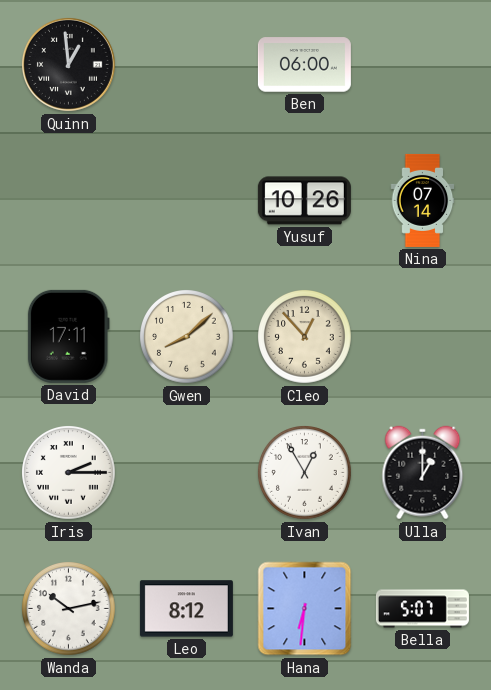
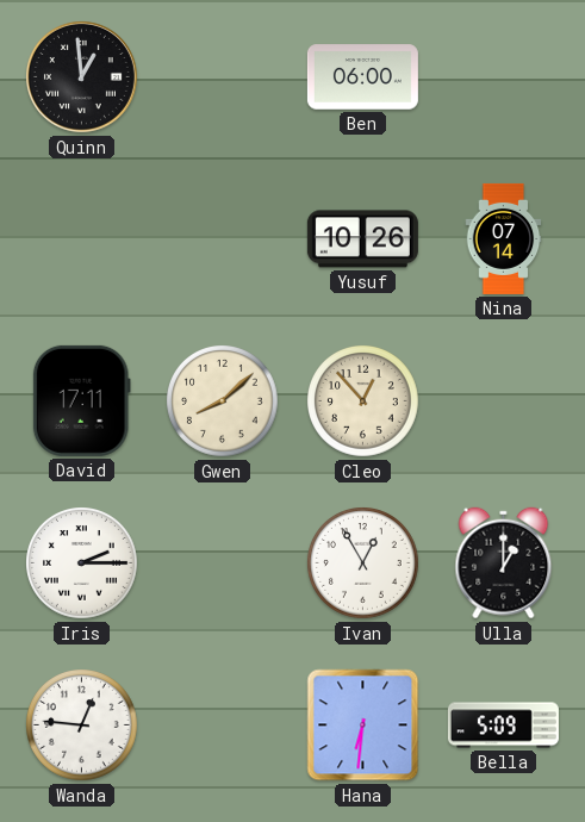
Wanda: 10:13 -> 12:46 (82, 726)
Leo: 8:12 -> none (186, 609)
Bella: 5:07 -> 5:09 (503, 726)
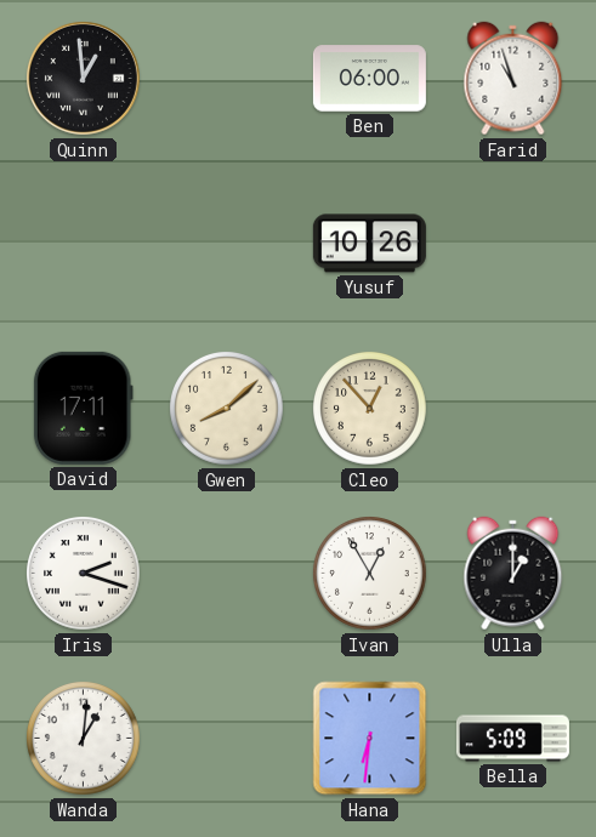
Farid: none -> 10:57 (513, 79)
Nina: 07:14 -> none (504, 238)
Iris: 2:15 -> 2:18 (84, 574)
Wanda: 12:46 -> 1:01 (84, 739)
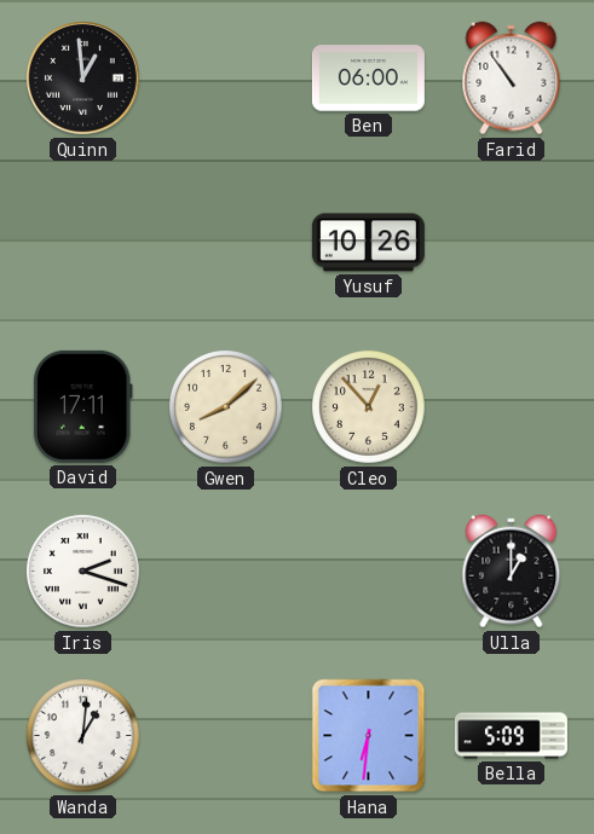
Farid: 10:57 -> 10:54 (512, 79)
Ivan: 12:55 -> none (370, 574)
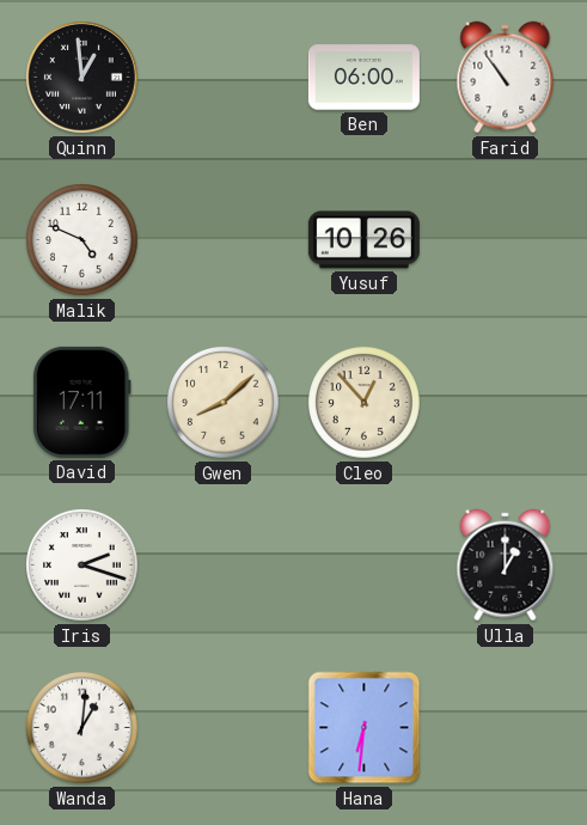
Malik: none -> 4:49 (82, 240)
Bella: 5:09 -> none (511, 736)
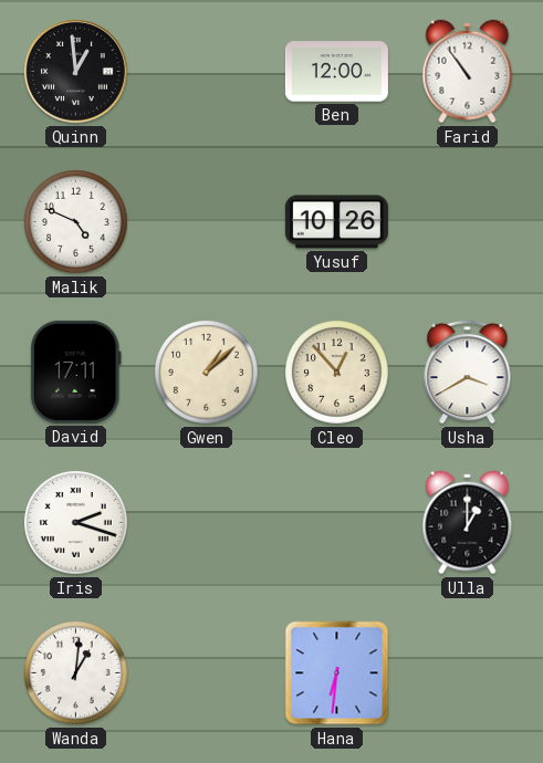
Ben: 06:00 -> 12:00 (336, 72)
Gwen: 8:08 -> 1:08 (207, 373)
Usha: none -> 3:40 (468, 372)
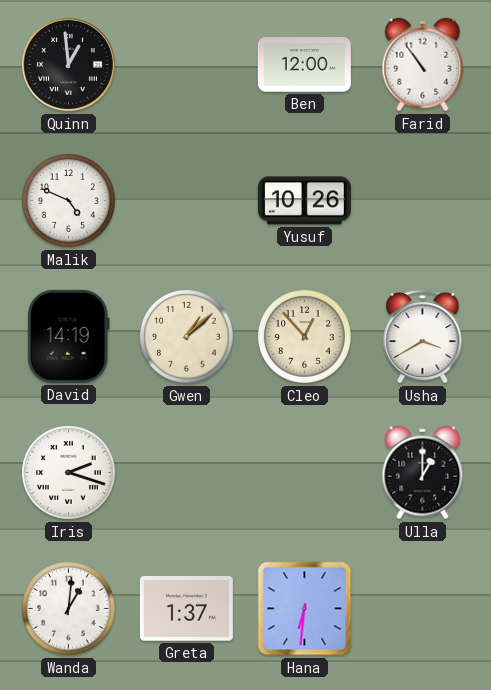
David: 17:11 -> 14:19 (68, 336)
Greta: none -> 1:37 (186, 609)
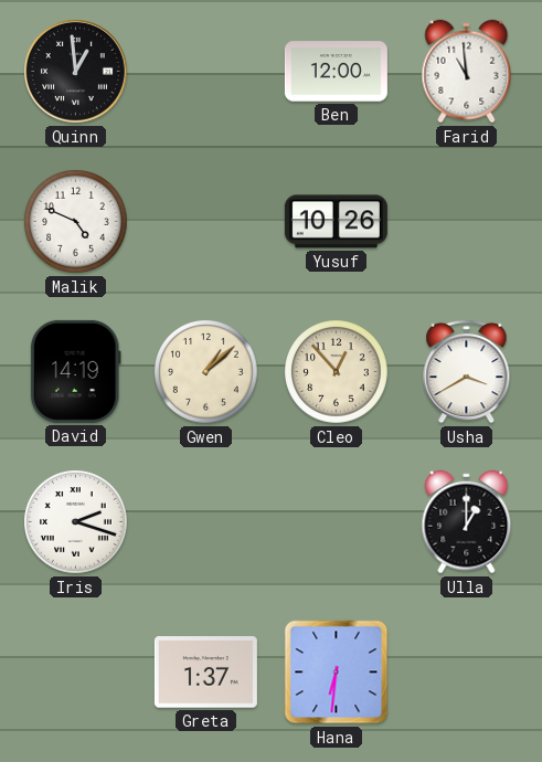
Farid: 10:54 -> 10:59 (467, 72)
Wanda: 1:01 -> none (69, 609)
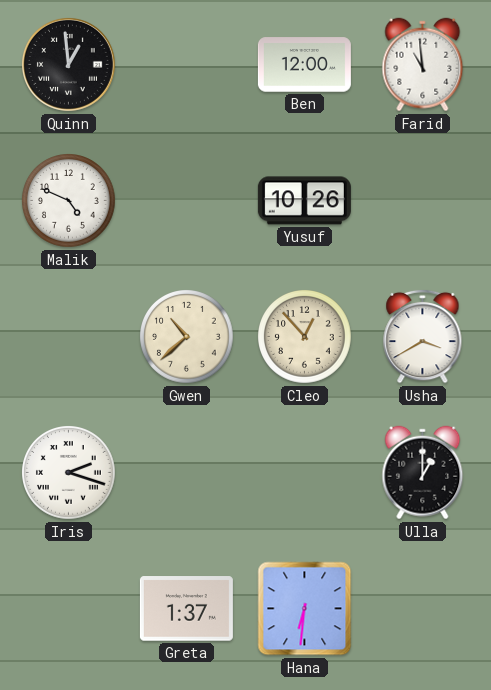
David: 14:19 -> none (75, 371)
Gwen: 1:08 -> 10:38 (187, 337)
